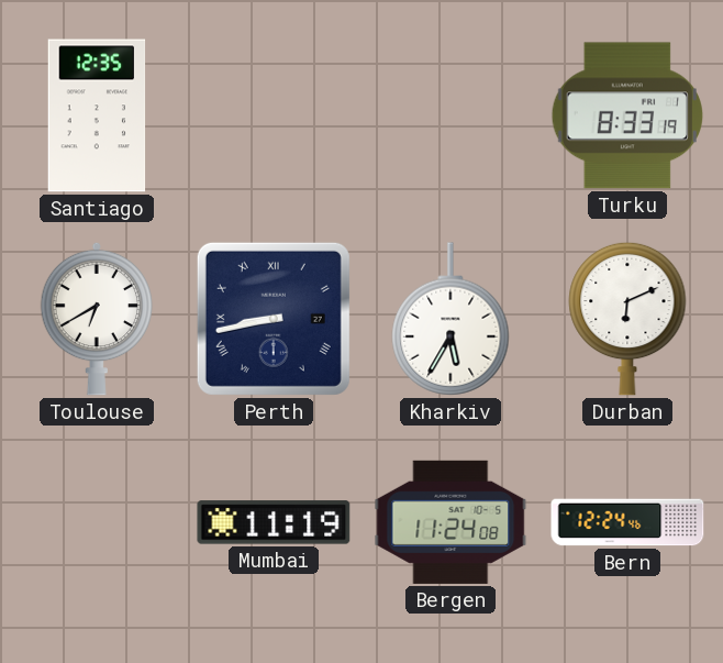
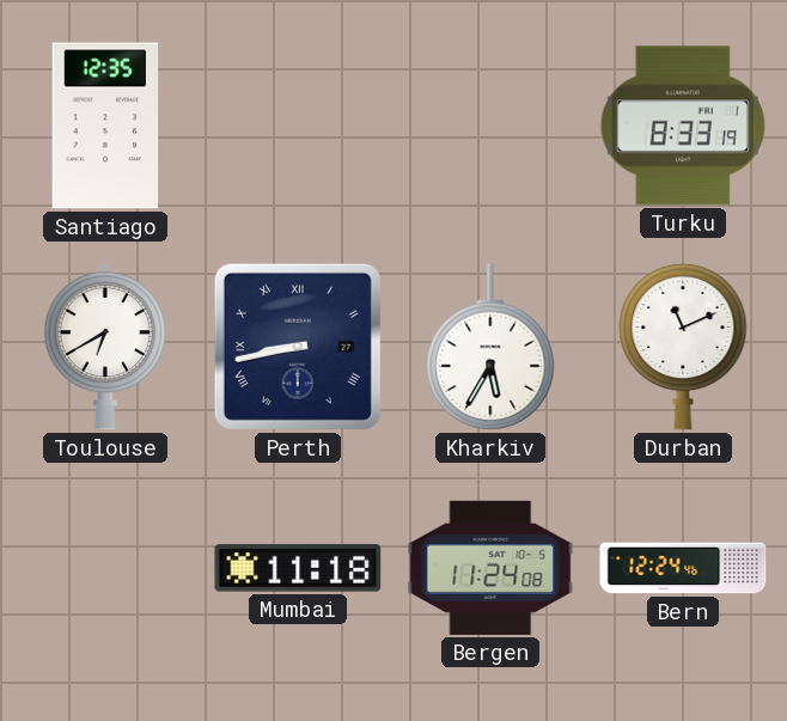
Durban: 6:11 -> 11:11 (683, 347)
Mumbai: 11:19 -> 11:18 (298, 568)
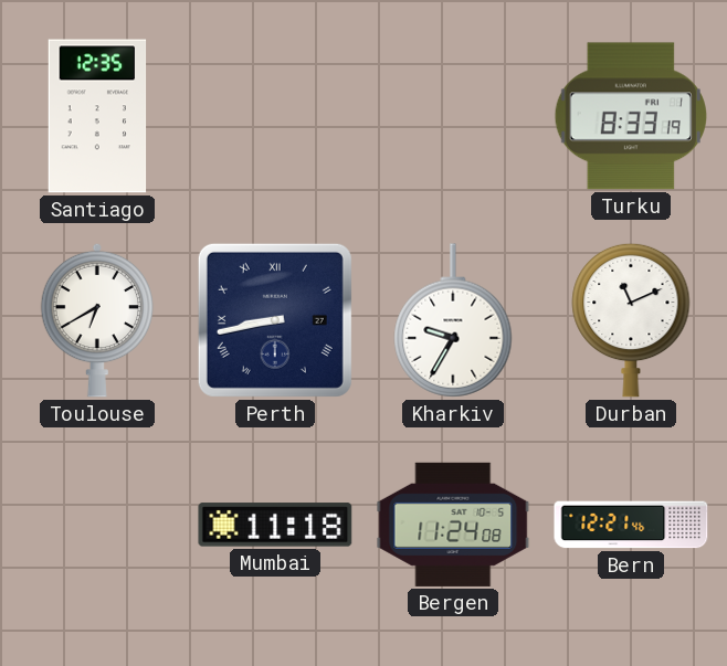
Kharkiv: 5:35 -> 9:35 (453, 320)
Bern: 12:24 -> 12:21 (631, 525)
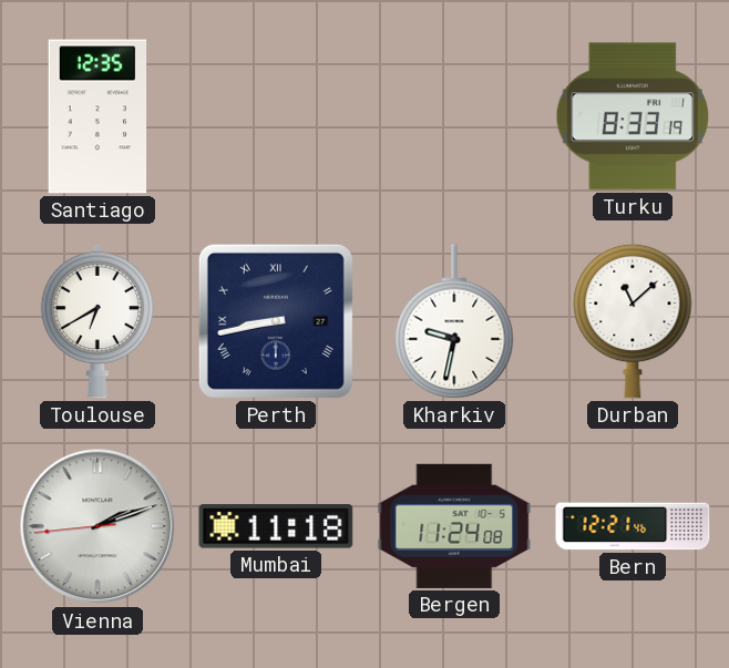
Kharkiv: 9:35 -> 9:32 (454, 321)
Durban: 11:11 -> 11:08 (633, 321)
Vienna: none -> 2:11 (97, 526)
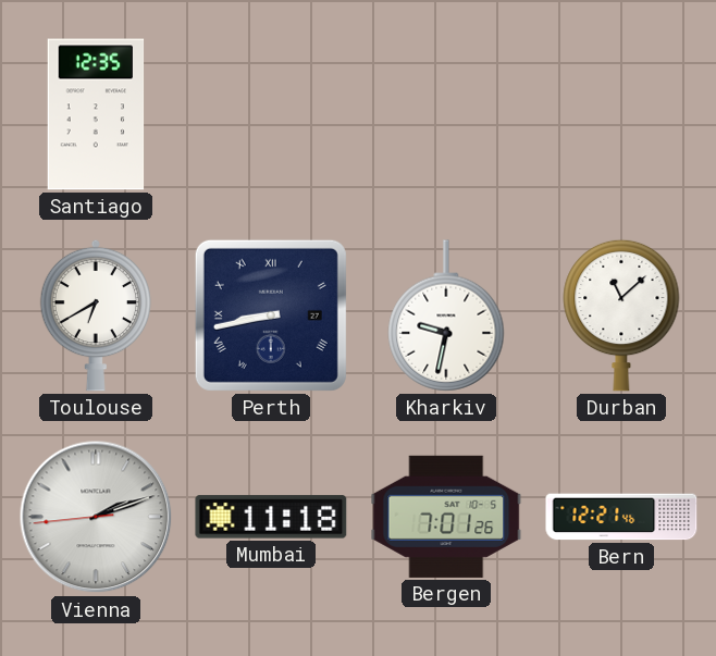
Turku: 8:33 -> none (633, 116)
Bergen: 11:24 -> 7:01 (446, 517)
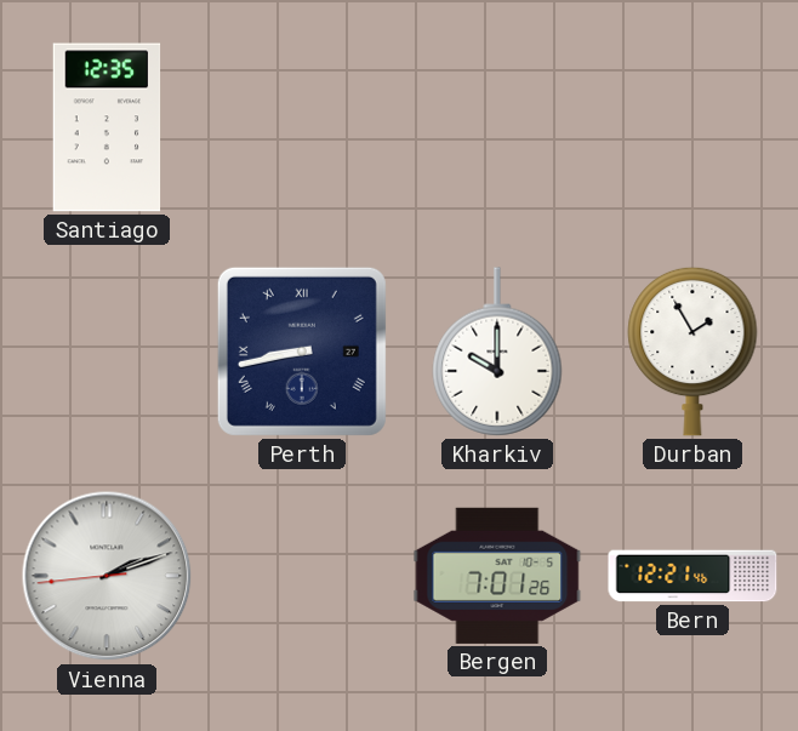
Toulouse: 6:40 -> none (96, 315)
Kharkiv: 9:32 -> 10:00 (497, 352)
Durban: 11:08 -> 1:55 (692, 352)
Mumbai: 11:18 -> none (271, 517)
